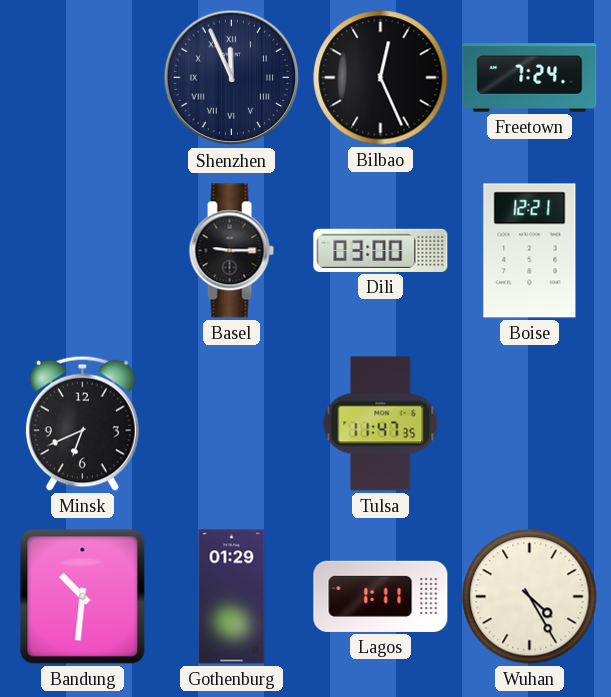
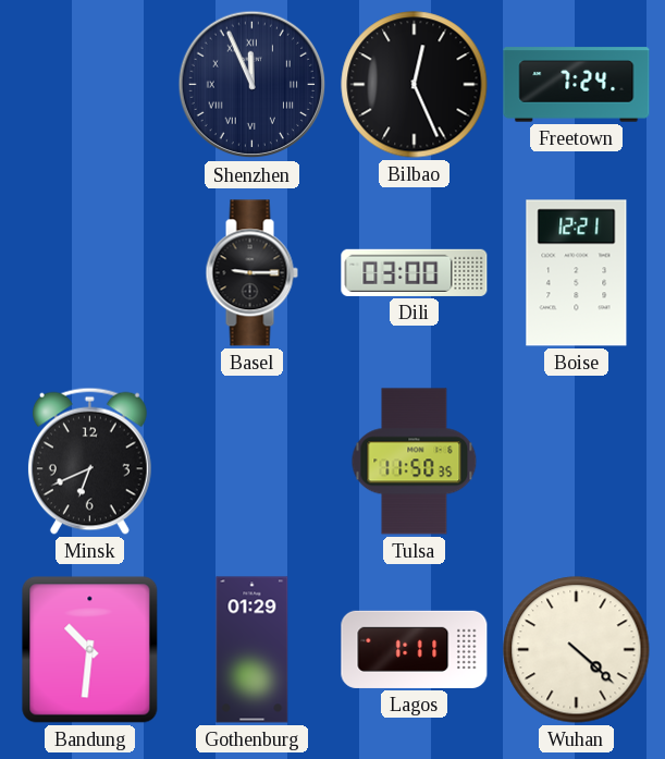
Tulsa: 11:47 -> 11:50 (415, 462)
Wuhan: 4:25 -> 4:22 (577, 650)
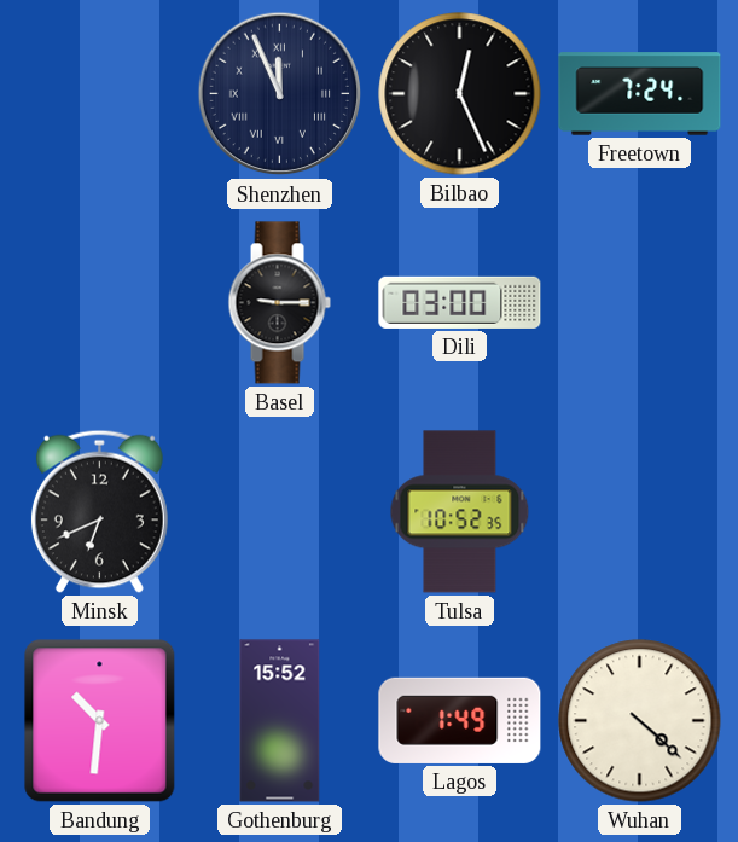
Boise: 12:21 -> none (577, 273)
Tulsa: 11:50 -> 10:52 (460, 512)
Gothenburg: 01:29 -> 15:52 (280, 721)
Lagos: 1:11 -> 1:49 (460, 720)
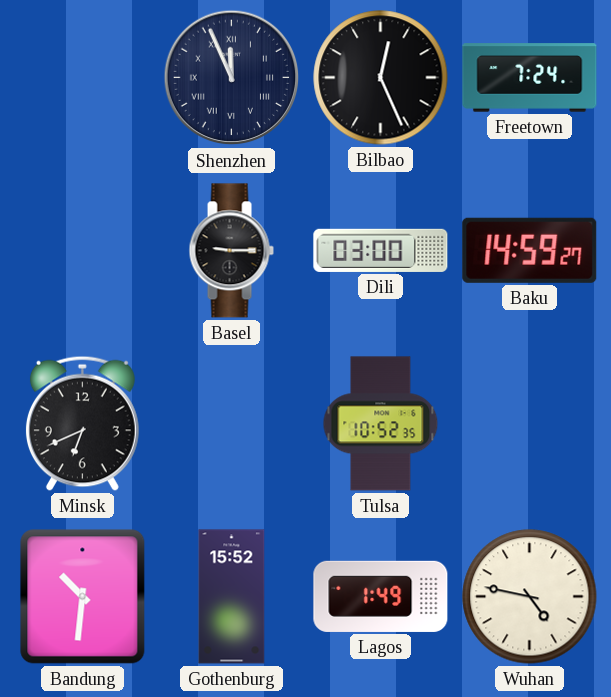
Baku: none -> 14:59 (530, 250)
Wuhan: 4:22 -> 4:47 (530, 597)
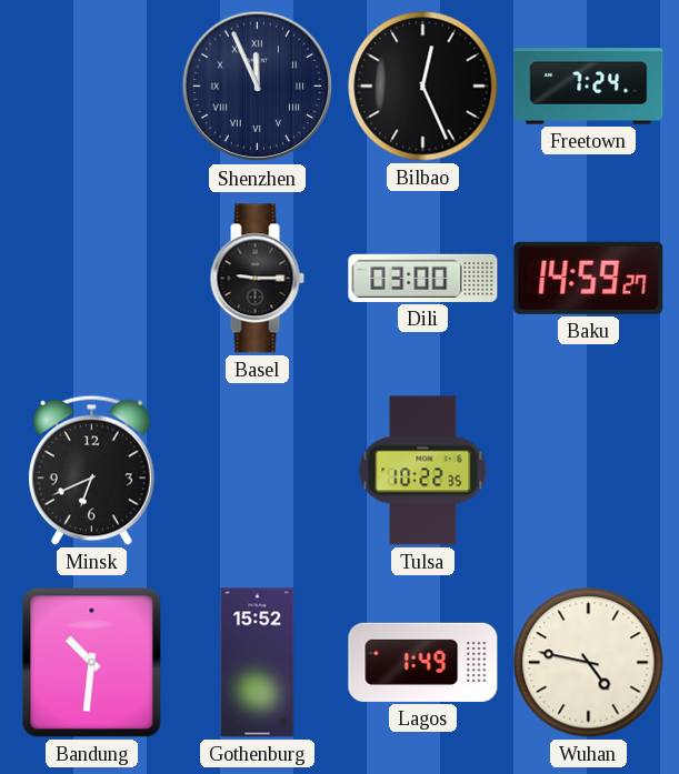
Tulsa: 10:52 -> 10:22 (423, 471)
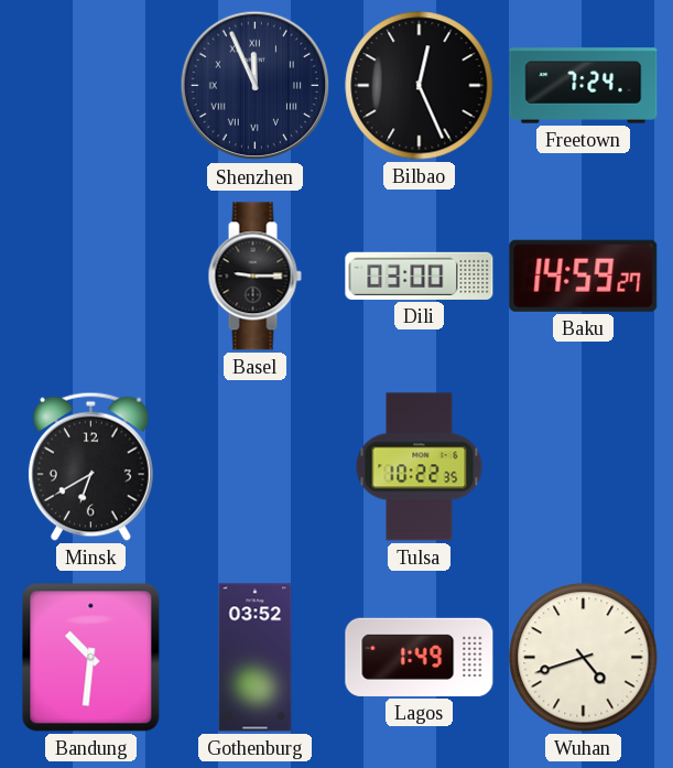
Minsk: 6:41 -> 6:40 (90, 466)
Gothenburg: 15:52 -> 03:52 (256, 658)
Wuhan: 4:47 -> 4:42 (584, 658)
